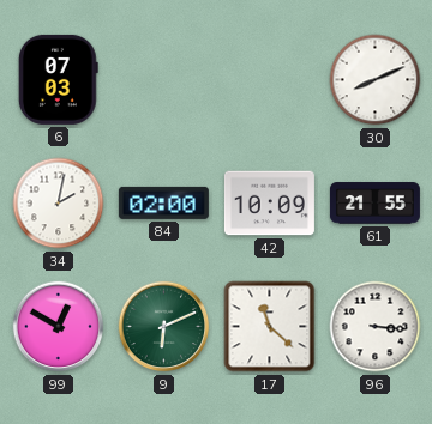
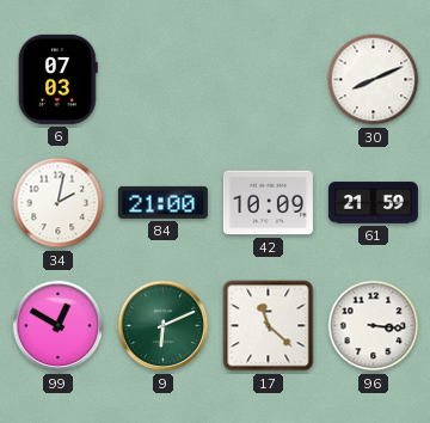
84: 02:00 -> 21:00 (162, 202)
61: 21:55 -> 21:59 (373, 203)
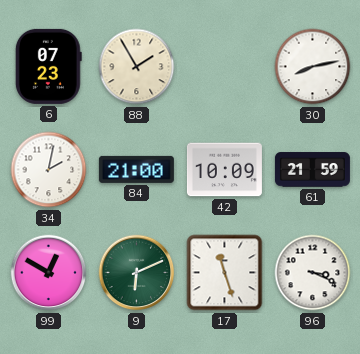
6: 07:03 -> 07:23 (48, 66)
88: none -> 1:55 (137, 67)
30: 8:11 -> 8:13 (313, 67)
17: 11:22 -> 11:27 (225, 273)
96: 3:16 -> 3:19 (313, 273)
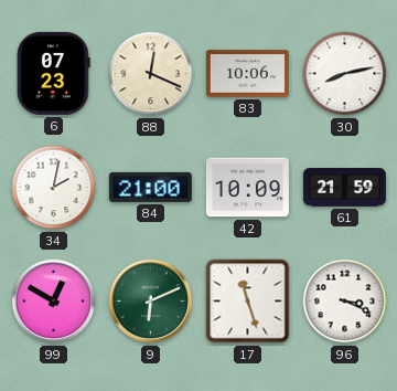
88: 1:55 -> 12:19 (151, 74)
83: none -> 10:06 (247, 74)
